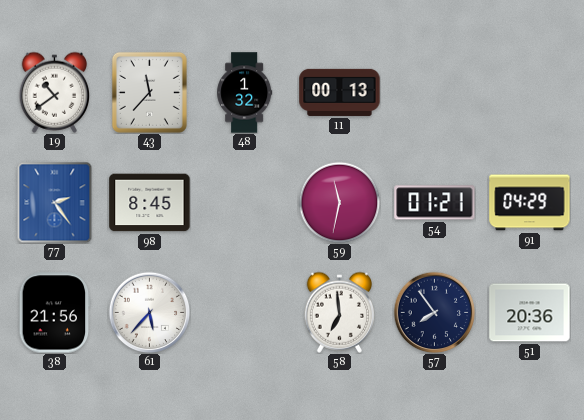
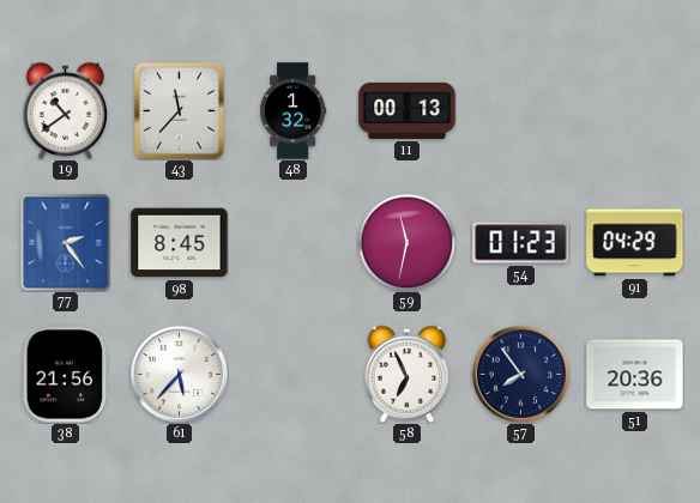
54: 01:21 -> 01:23 (521, 243)
58: 6:59 -> 6:56 (408, 374)
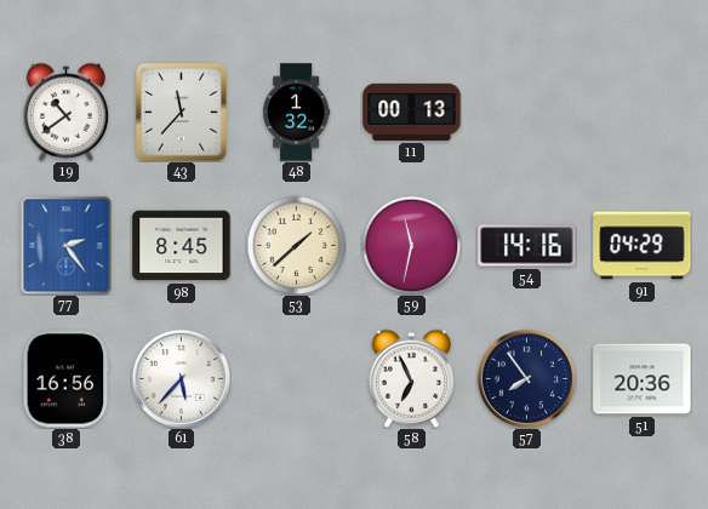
53: none -> 1:38 (296, 245)
54: 01:23 -> 14:16 (527, 246)
38: 21:56 -> 16:56 (67, 379)
